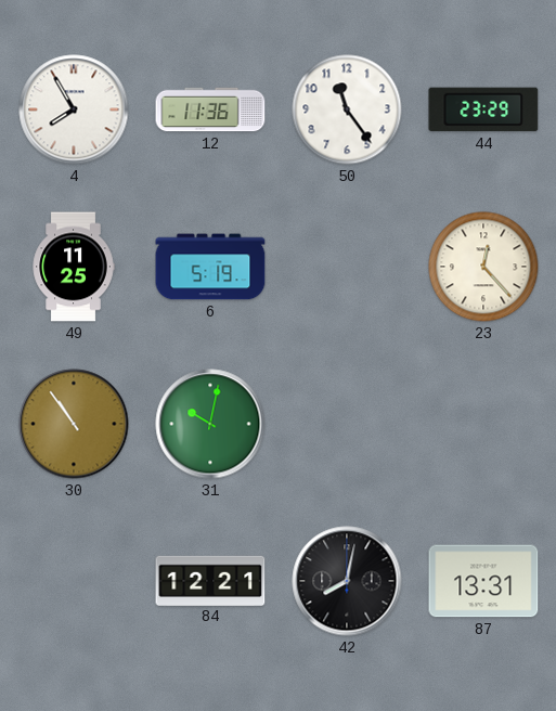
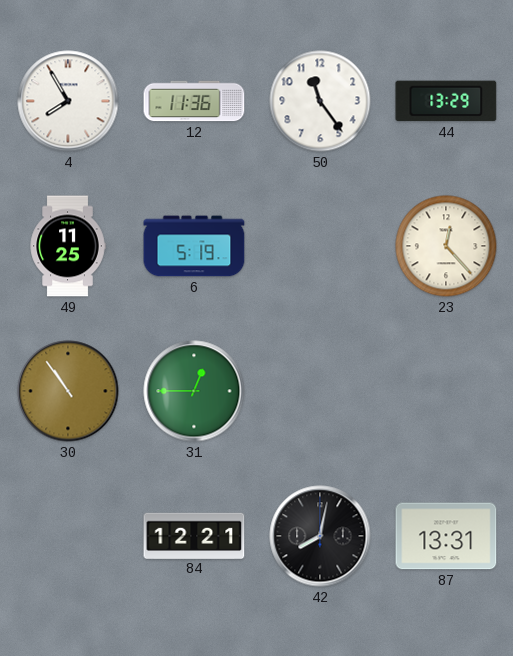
44: 23:29 -> 13:29 (446, 101)
31: 10:02 -> 12:45 (194, 391)
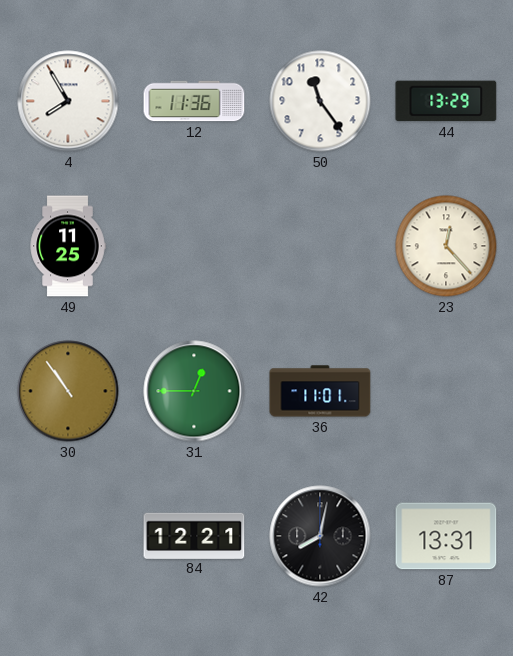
6: 5:19 -> none (194, 246)
36: none -> 11:01 (320, 391)
